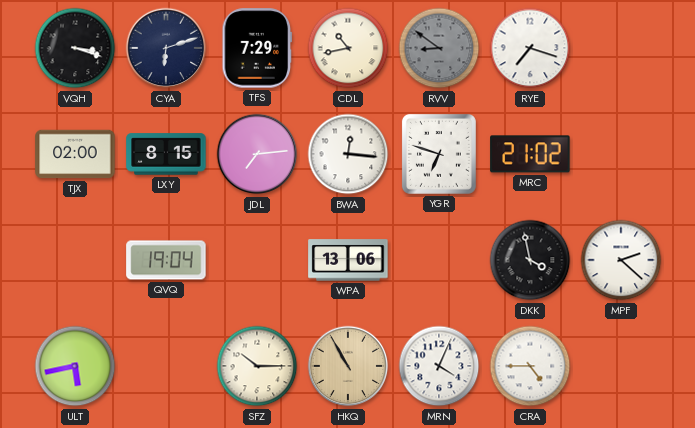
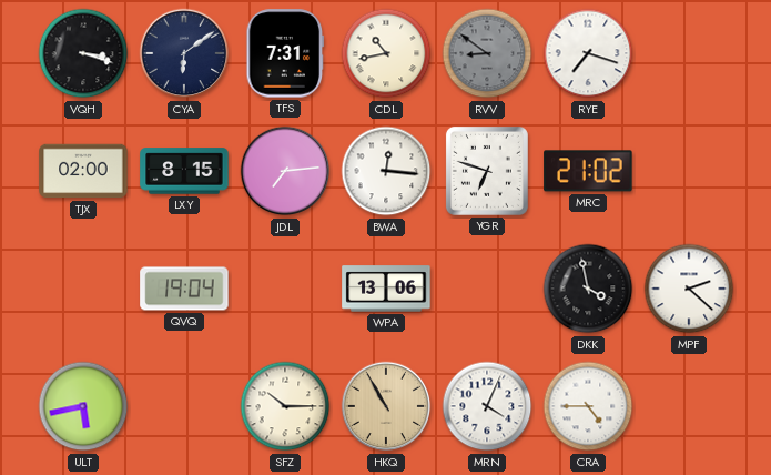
CYA: 6:12 -> 6:09 (184, 53)
TFS: 7:29 -> 7:31 (285, 53)
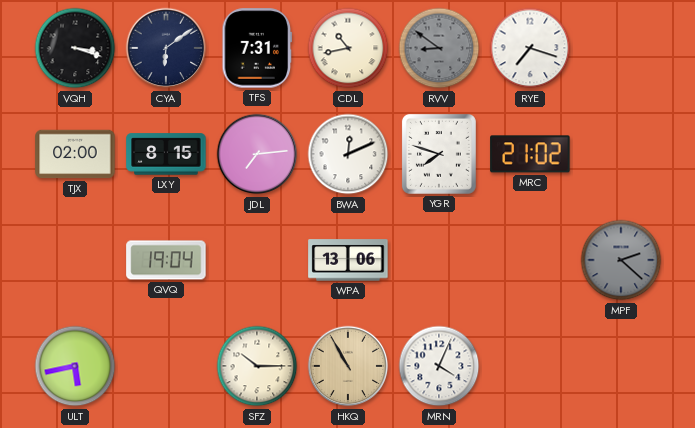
BWA: 12:16 -> 12:11 (348, 154)
YGR: 6:48 -> 7:48 (439, 154)
DKK: 3:58 -> none (588, 289)
MPF dial: white -> grey (621, 260)
CRA: 4:45 -> none (588, 406)
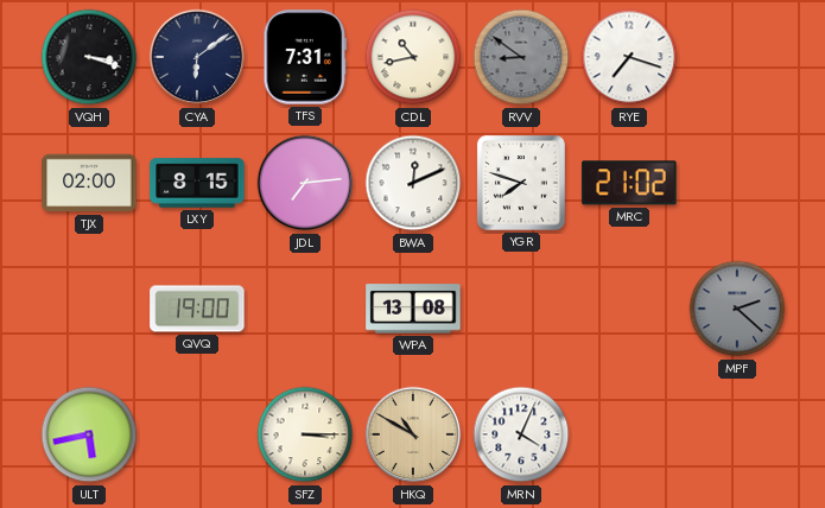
QVQ: 19:04 -> 19:00 (197, 309)
WPA: 13:06 -> 13:08 (413, 309)
SFZ: 10:15 -> 3:15 (305, 434)
HKQ: 10:55 -> 10:50 (413, 434)
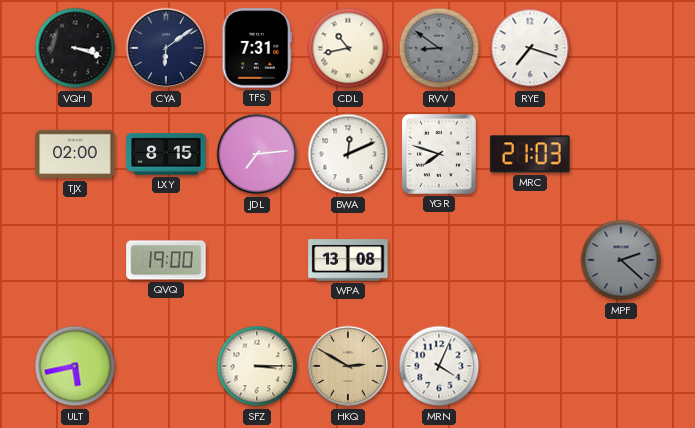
MRC: 21:02 -> 21:03 (530, 154)
HKQ: 10:50 -> 2:50 (348, 366)
